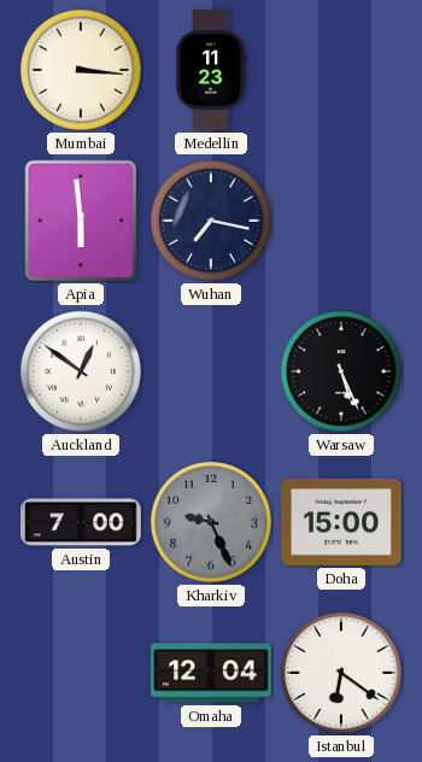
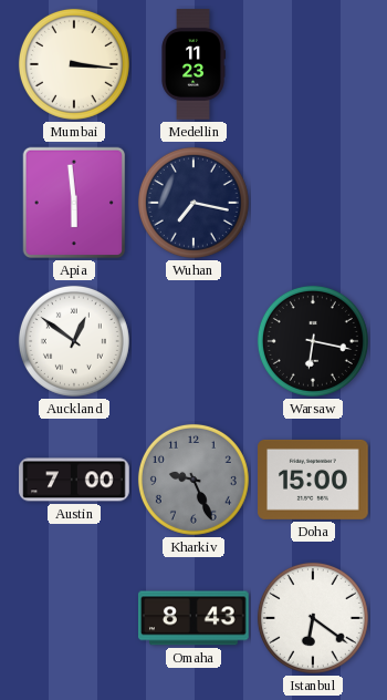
Warsaw: 5:26 -> 6:17 (313, 341)
Omaha: 12:04 -> 8:43 (195, 618)
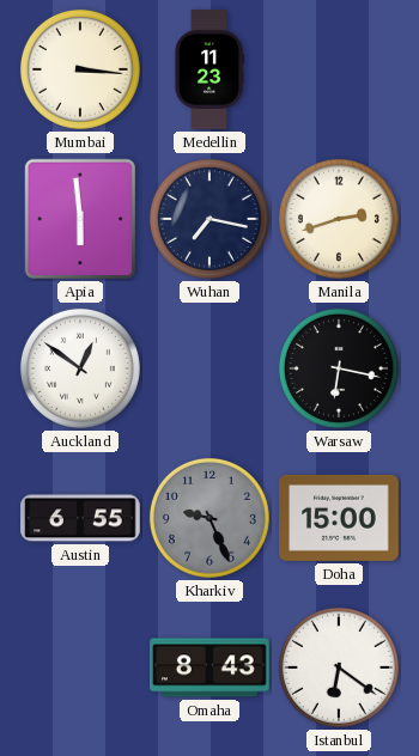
Manila: none -> 2:42 (339, 219)
Austin: 7:00 -> 6:55 (80, 518)
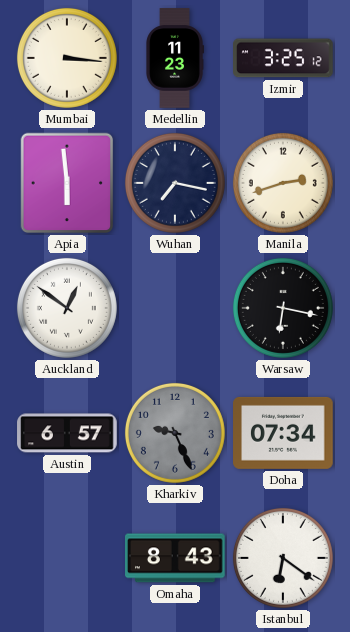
Izmir: none -> 3:25 (283, 58)
Austin: 6:55 -> 6:57 (67, 433)
Doha: 15:00 -> 07:34 (283, 433)
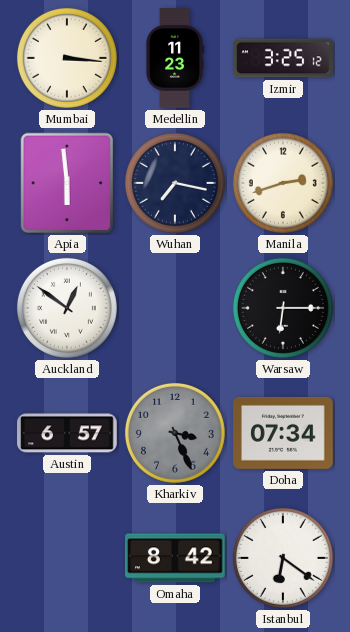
Warsaw: 6:17 -> 6:15 (283, 308)
Kharkiv: 9:26 -> 3:26 (175, 433)
Omaha: 8:43 -> 8:42 (176, 558)
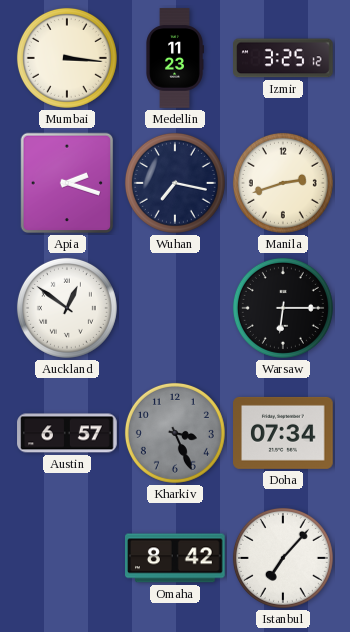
Apia: 5:59 -> 2:18 (67, 183)
Istanbul: 6:21 -> 7:07 (283, 558)
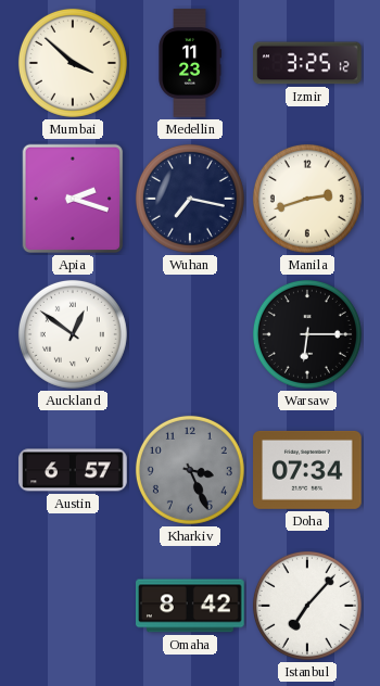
Mumbai: 3:16 -> 3:52 (73, 63)
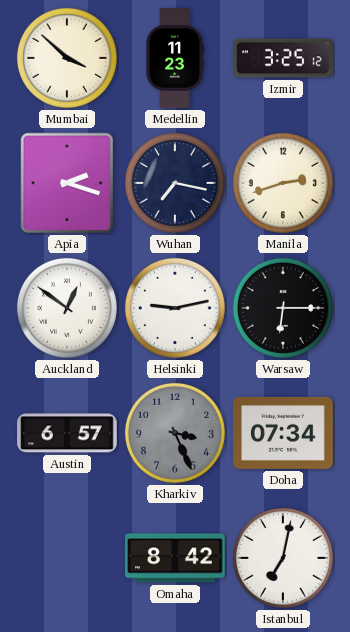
Helsinki: none -> 9:13 (175, 308)
Istanbul: 7:07 -> 7:02 (283, 558)
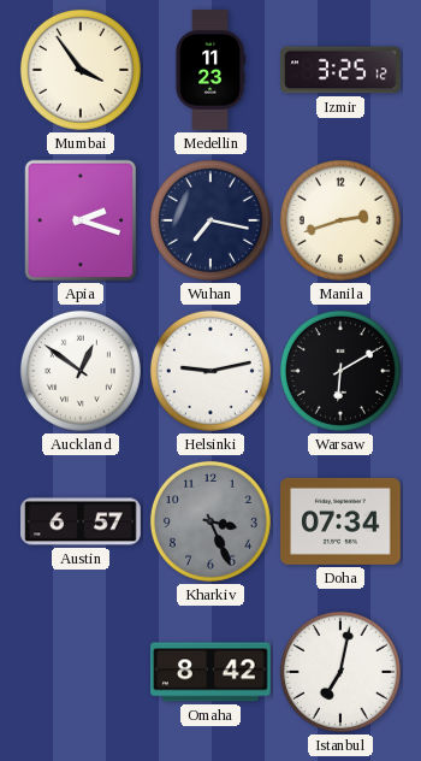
Mumbai: 3:52 -> 3:54 (81, 70)
Warsaw: 6:15 -> 6:10 (340, 371)
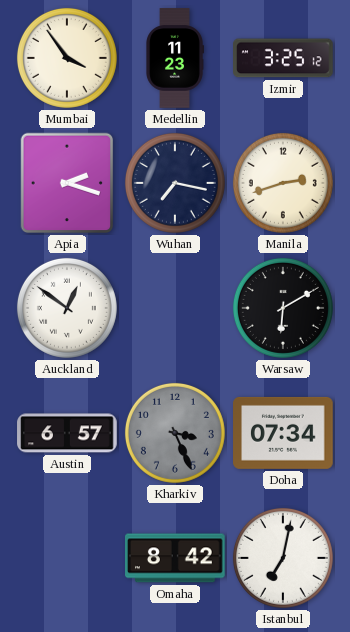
Helsinki: 9:13 -> none (210, 371)
